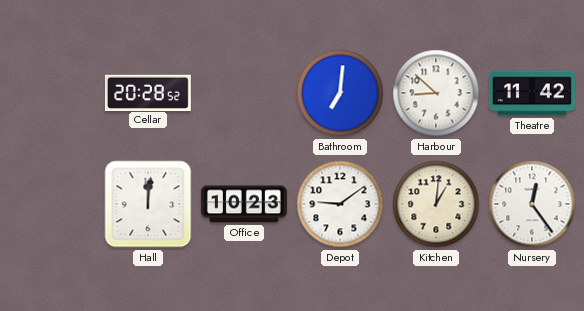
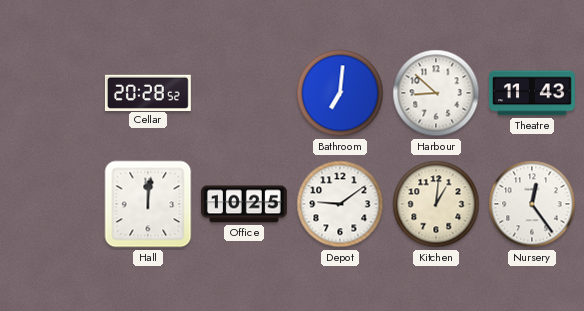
Theatre: 11:42 -> 11:43 (532, 93)
Office: 10:23 -> 10:25 (244, 204)
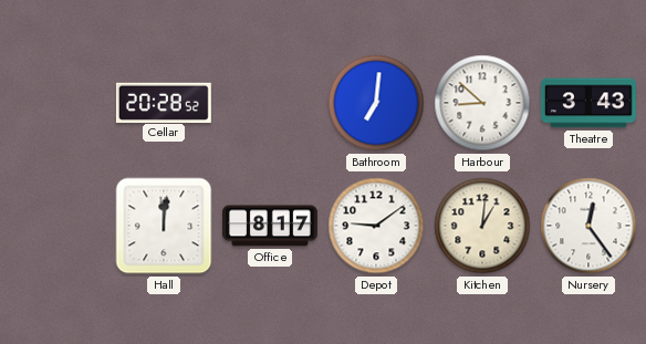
Theatre: 11:43 -> 3:43 (588, 103)
Office: 10:25 -> 8:17 (270, 226)
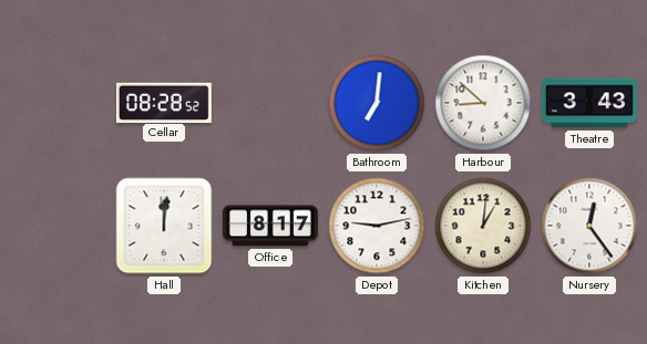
Cellar: 20:28 -> 08:28 (164, 102)
Depot: 9:09 -> 9:13 (377, 226)
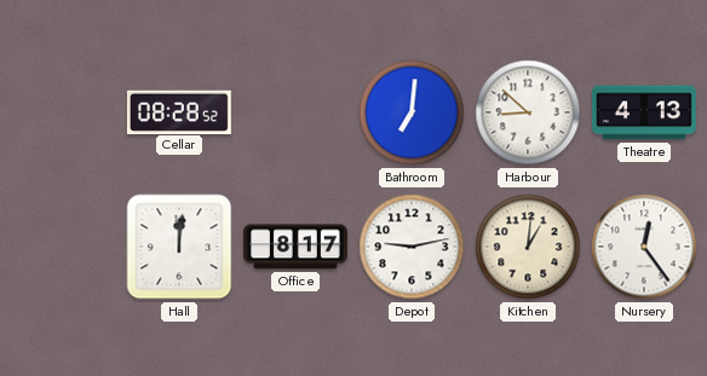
Theatre: 3:43 -> 4:13 (644, 112)
